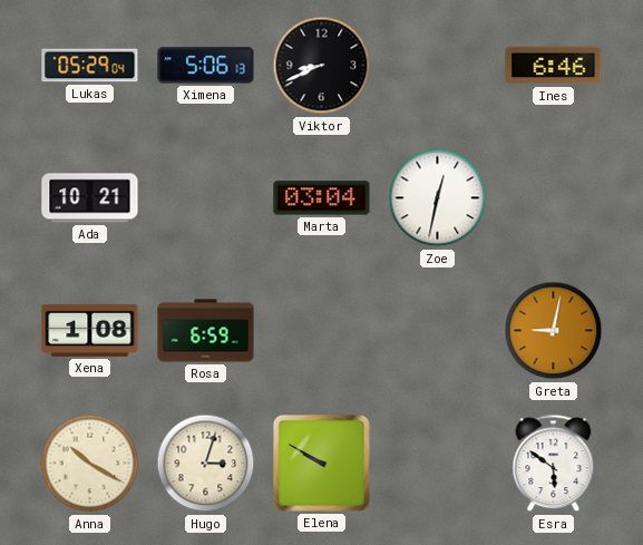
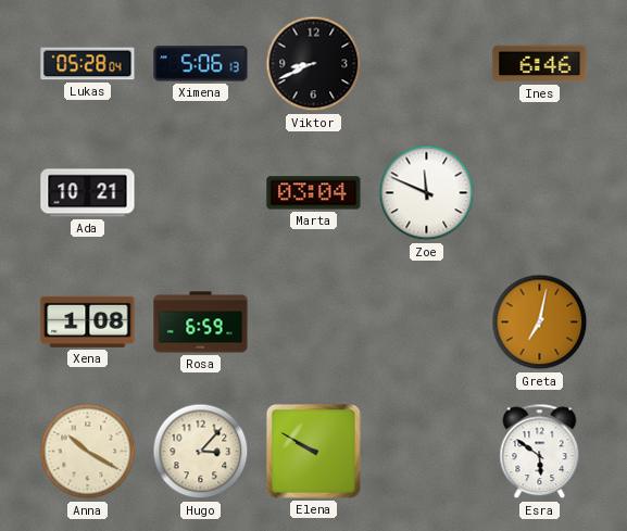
Lukas: 05:29 -> 05:28 (88, 64)
Zoe: 12:32 -> 11:49 (427, 193)
Greta: 9:02 -> 7:02 (540, 323)
Hugo: 3:03 -> 3:07 (201, 452)
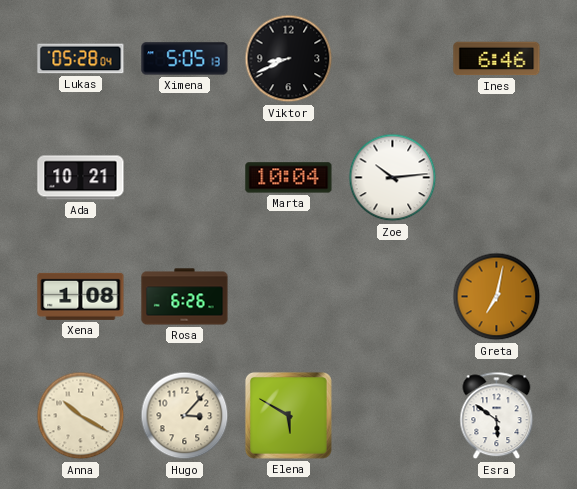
Ximena: 5:06 -> 5:05 (185, 59)
Marta: 03:04 -> 10:04 (289, 178)
Zoe: 11:49 -> 10:14 (393, 178)
Rosa: 6:59 -> 6:26 (185, 297)
Elena: 9:50 -> 5:50 (288, 415)
